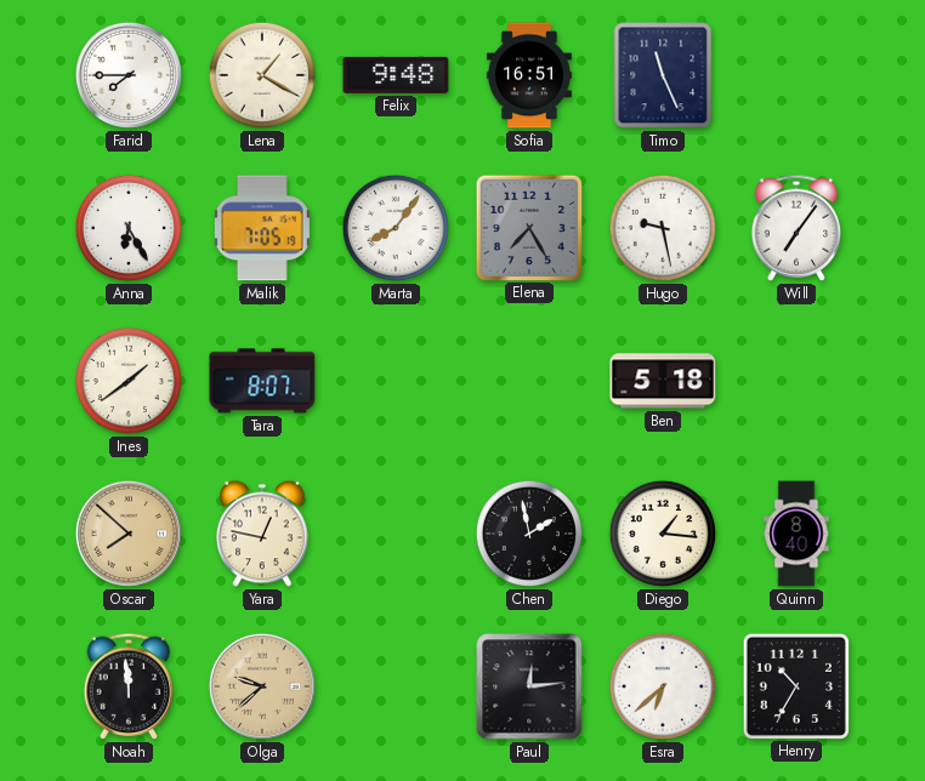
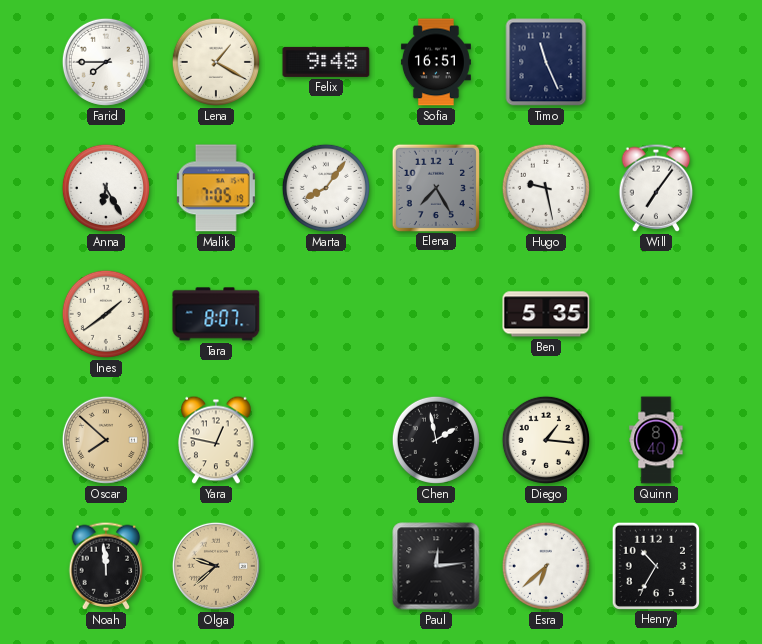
Ben: 5:18 -> 5:35 (546, 314)
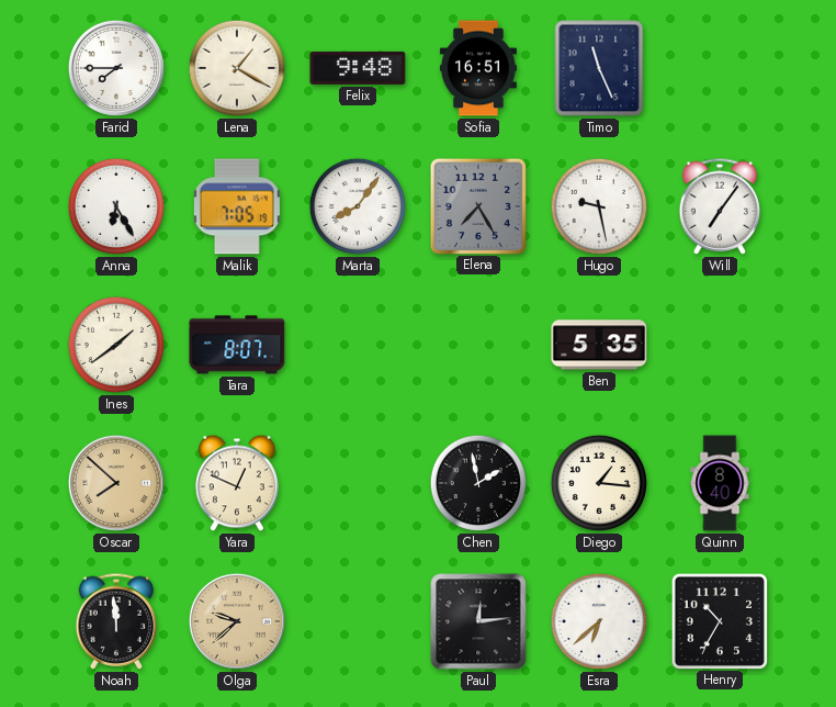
Yara: 12:47 -> 12:49 (237, 483)
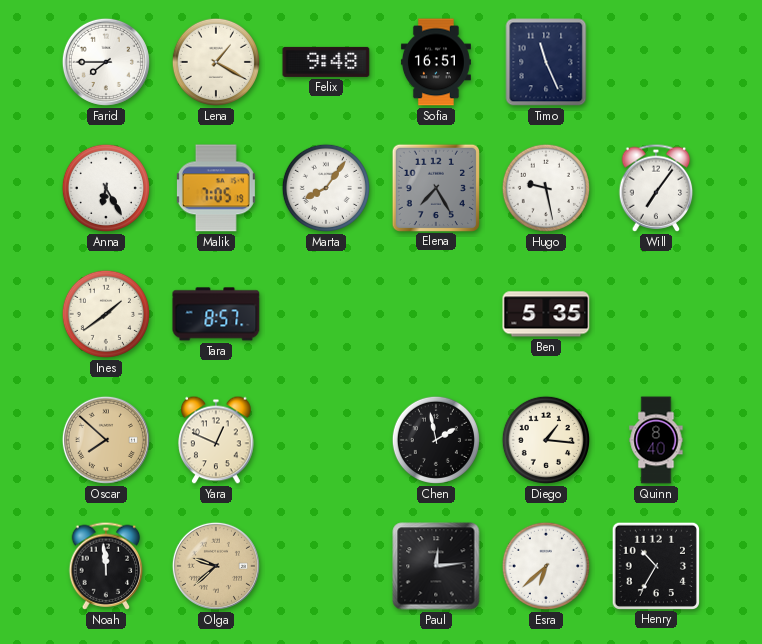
Tara: 8:07 -> 8:57 (216, 314)
